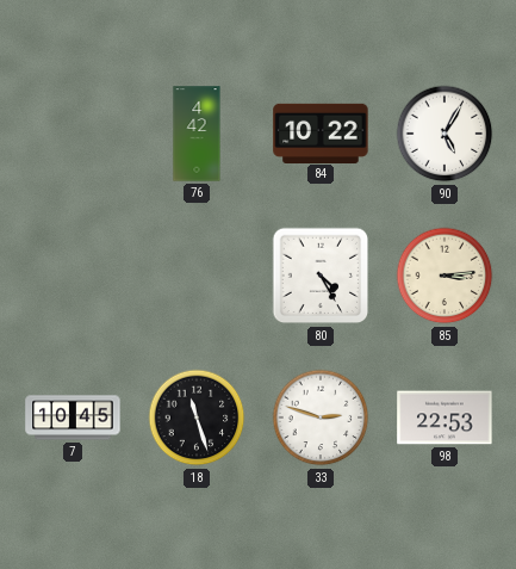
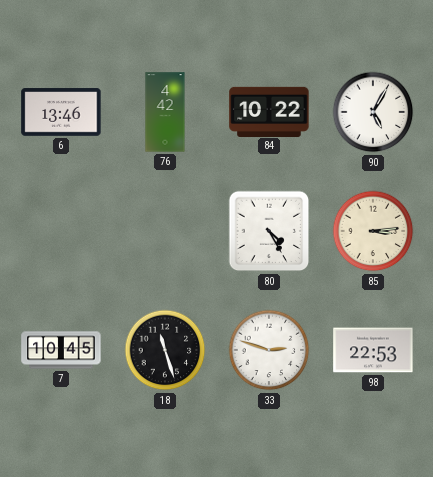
6: none -> 13:46 (61, 112)
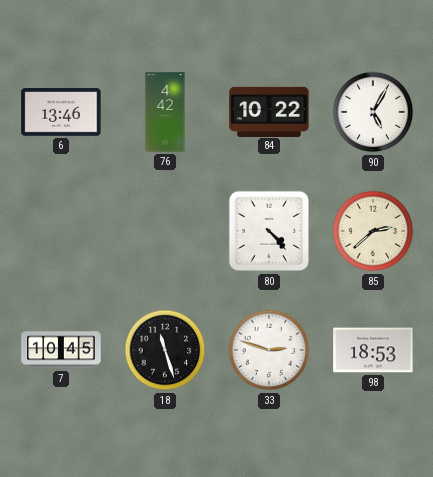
80: 4:25 -> 4:23 (269, 231)
85: 3:14 -> 2:38 (373, 231)
98: 22:53 -> 18:53 (373, 350)
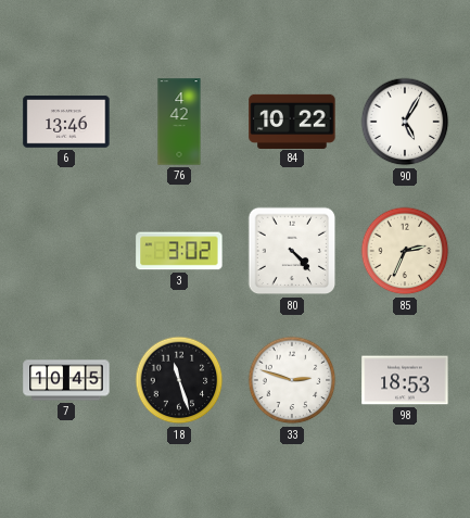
3: none -> 3:02 (179, 251)
85: 2:38 -> 2:34 (405, 251)
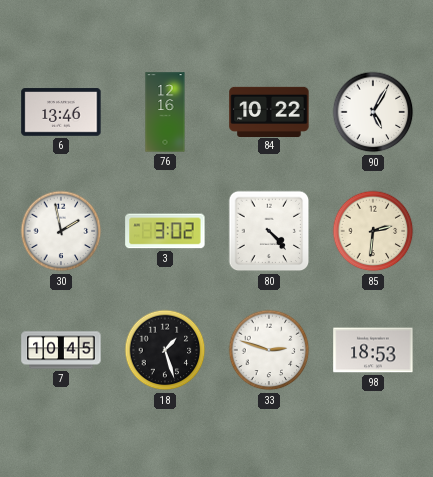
76: 4:42 -> 12:16 (165, 112)
30: none -> 1:58 (61, 231)
85: 2:34 -> 2:31 (373, 231)
18: 11:27 -> 1:27 (165, 350)
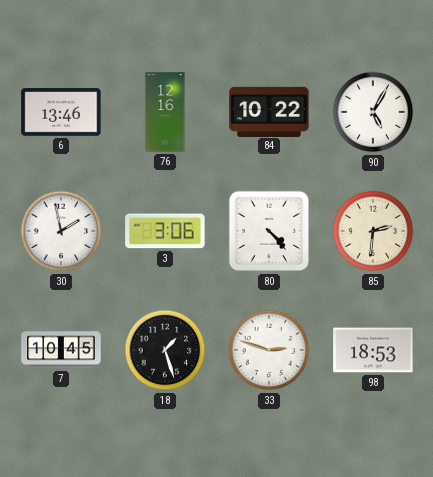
3: 3:02 -> 3:06 (165, 231)
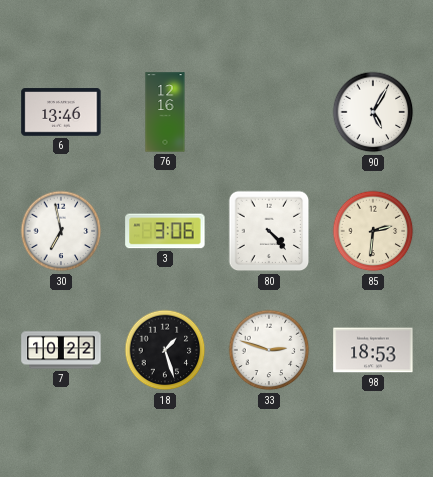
84: 10:22 -> none (269, 111)
30: 1:58 -> 6:58 (61, 231)
7: 10:45 -> 10:22 (61, 350)
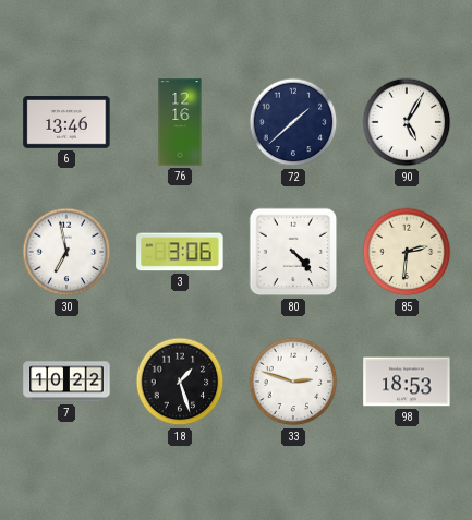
72: none -> 1:38 (293, 122)
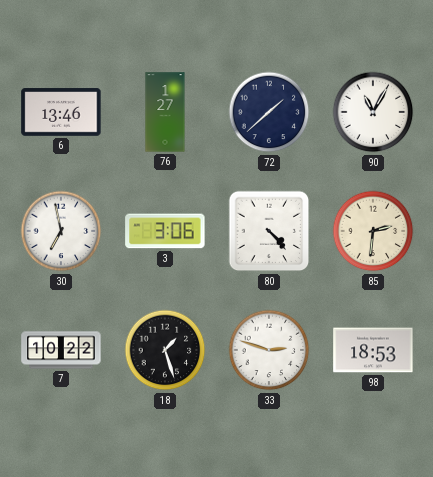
76: 12:16 -> 1:27 (165, 112)
90: 5:05 -> 11:05 (373, 112)
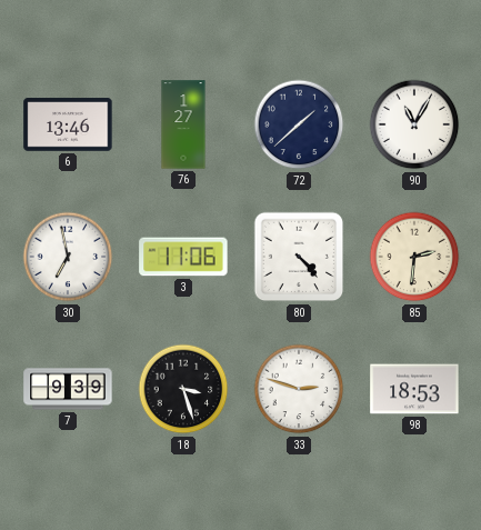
3: 3:06 -> 11:06 (183, 257)
7: 10:22 -> 9:39 (68, 389)
18: 1:27 -> 3:27 (183, 389)
